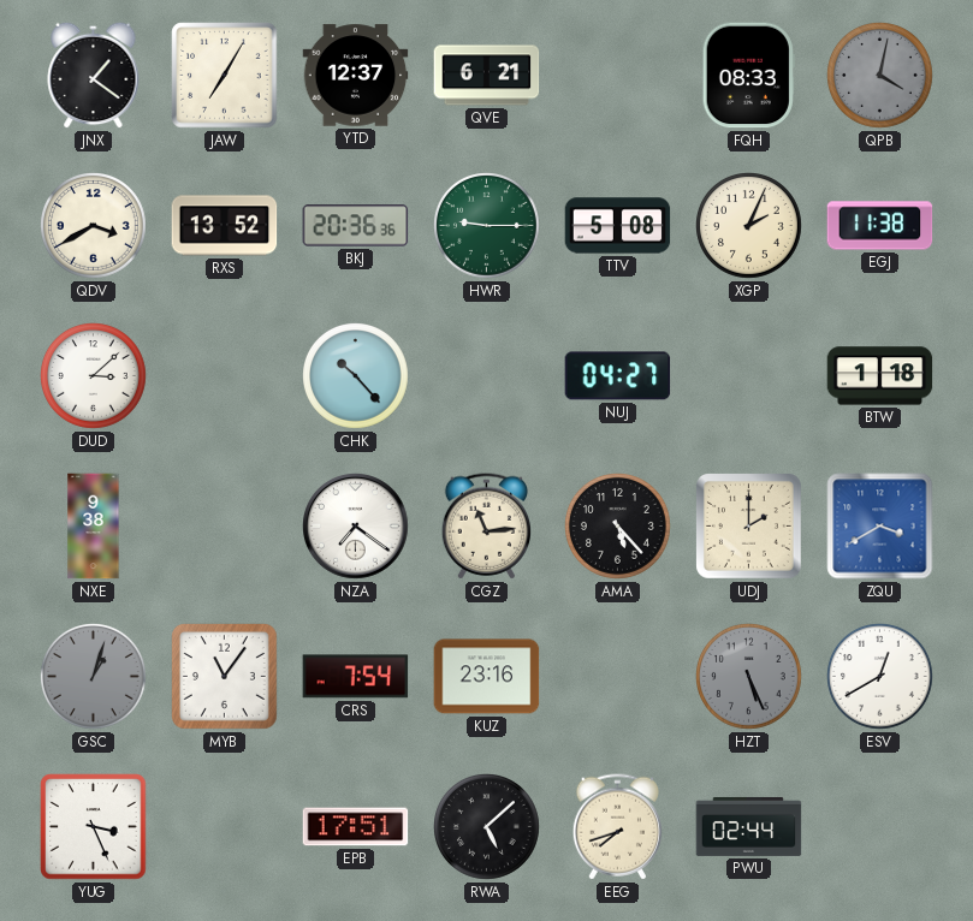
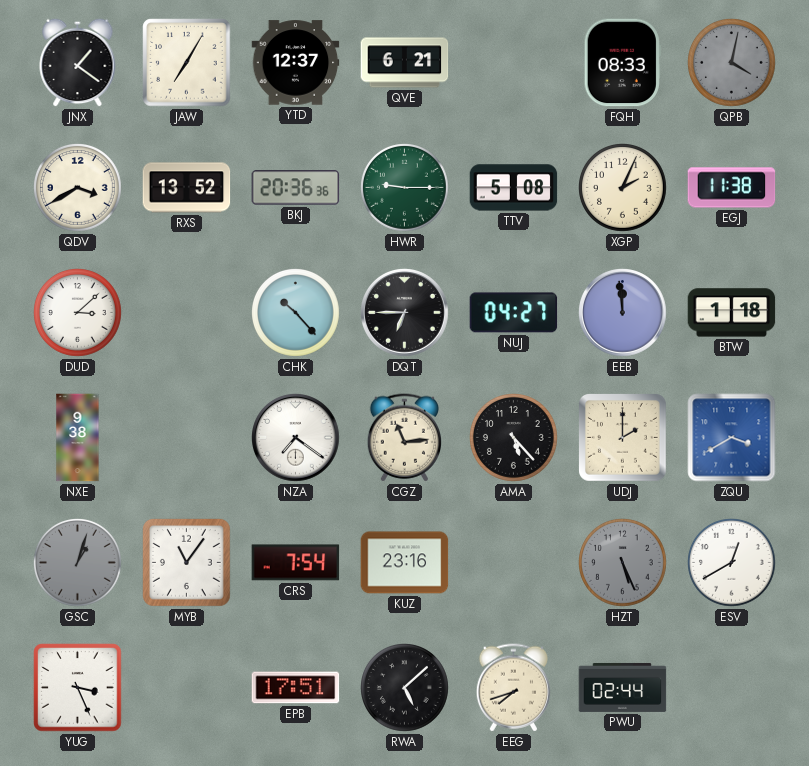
DQT: none -> 6:45 (405, 313)
EEB: none -> 11:59 (623, 313)
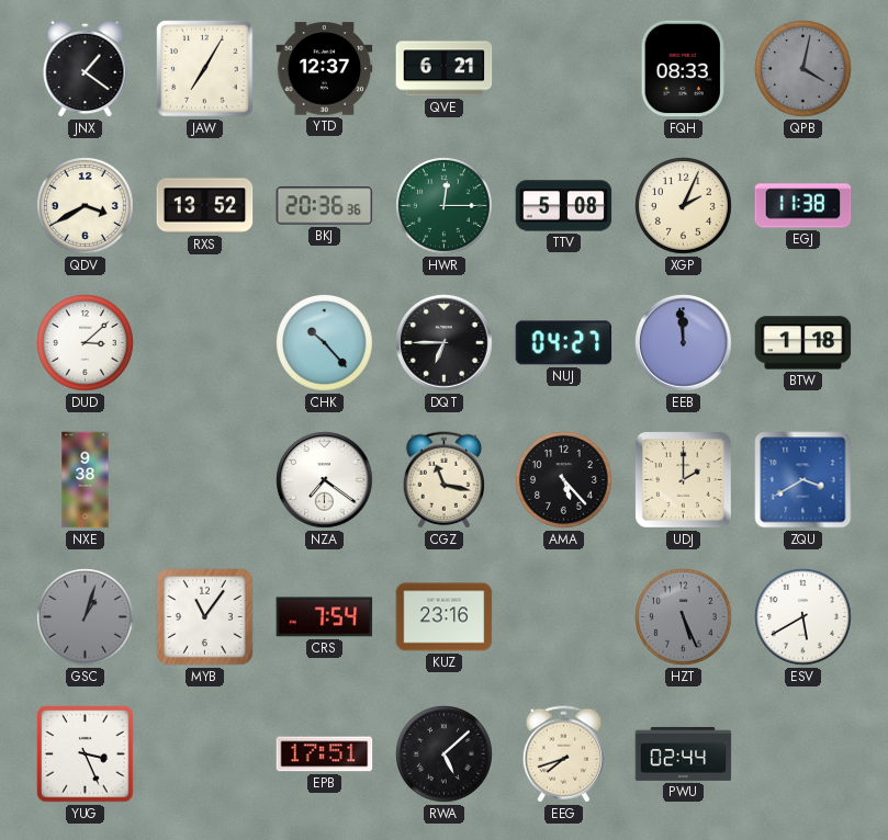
HWR: 9:15 -> 12:15 (445, 206)
CGZ: 11:14 -> 11:17 (443, 480)
ESV: 12:40 -> 5:40 (803, 617)
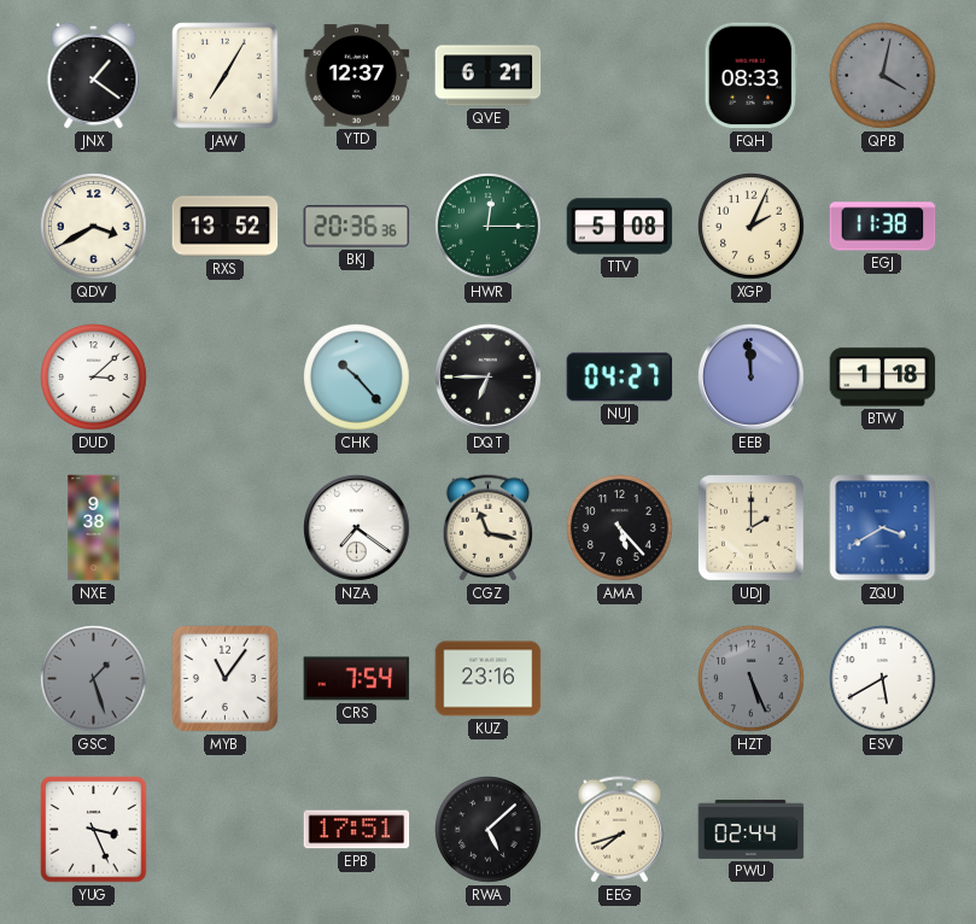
GSC: 1:03 -> 1:27 (94, 679)
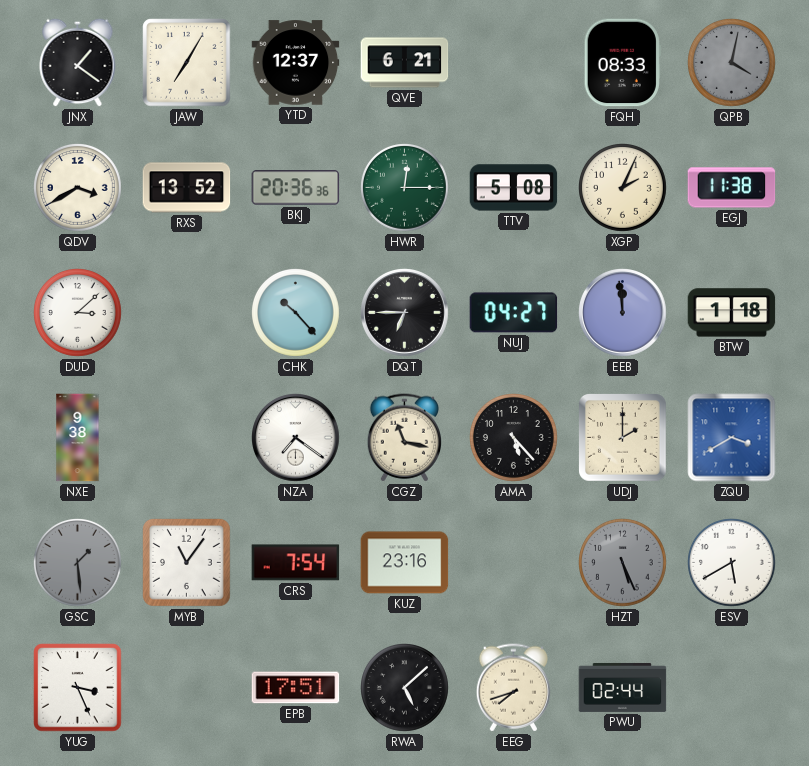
GSC: 1:27 -> 1:29 (78, 563)
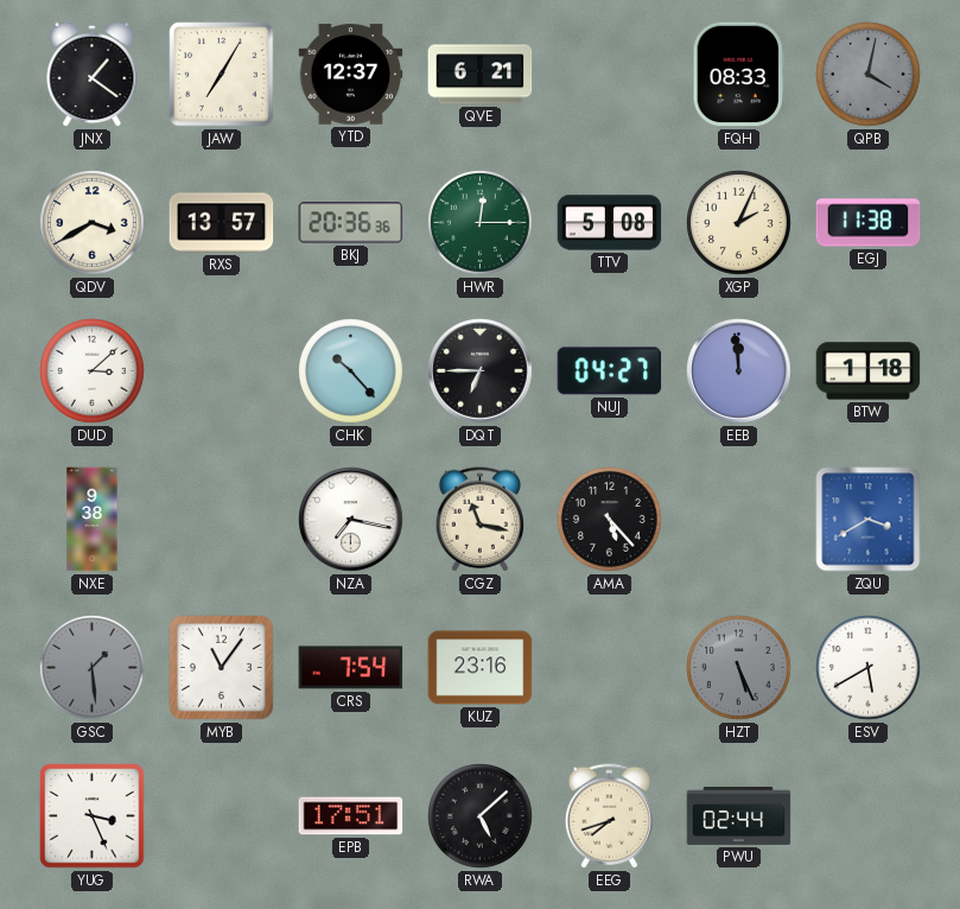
RXS: 13:52 -> 13:57 (222, 223)
NZA: 7:21 -> 7:17 (351, 520)
UDJ: 2:00 -> none (623, 438)
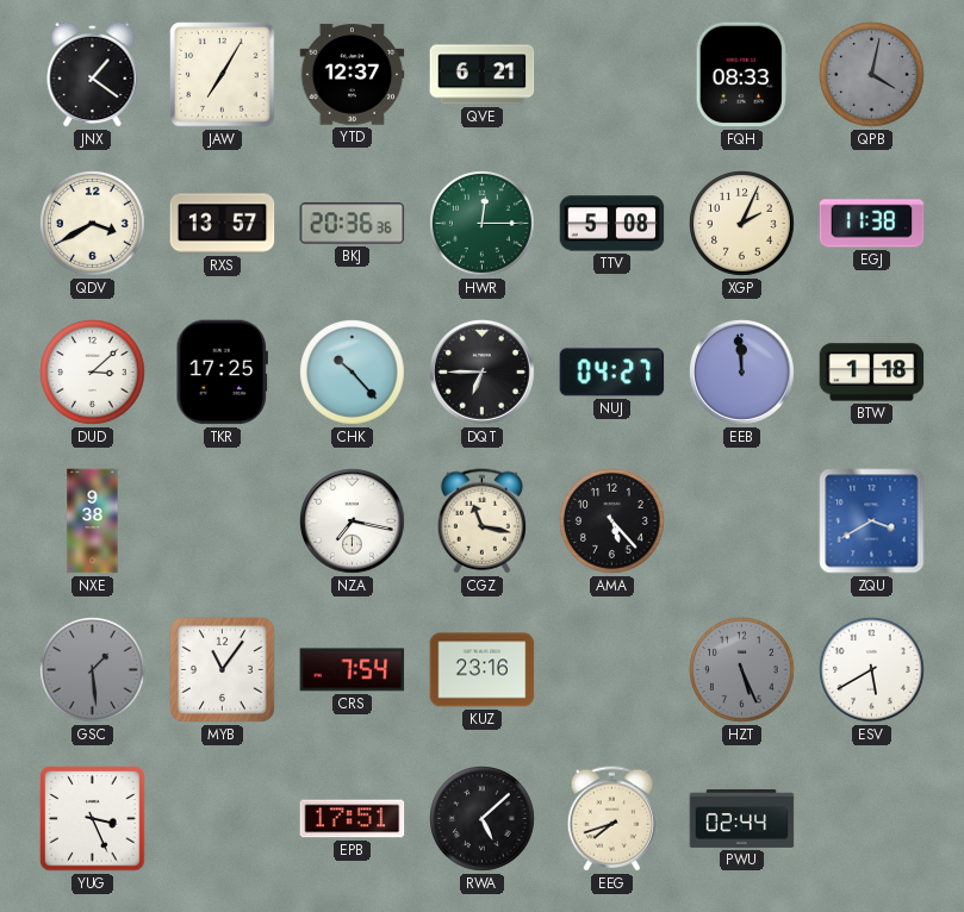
TKR: none -> 17:25 (222, 373)
